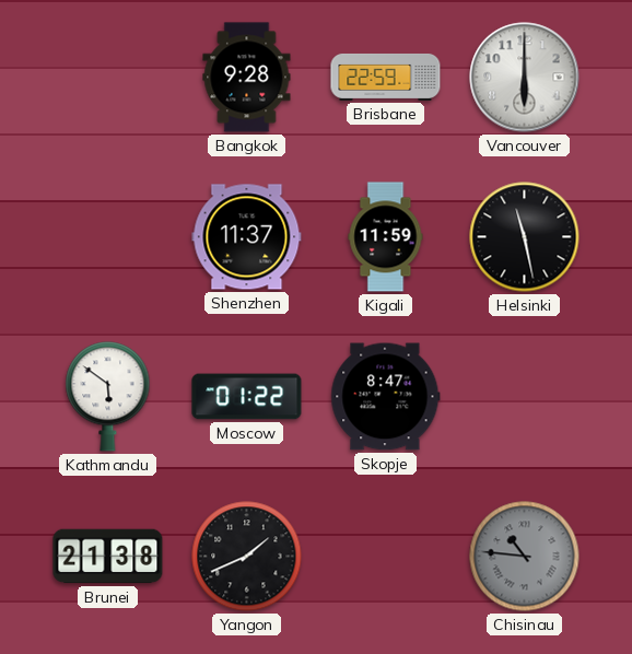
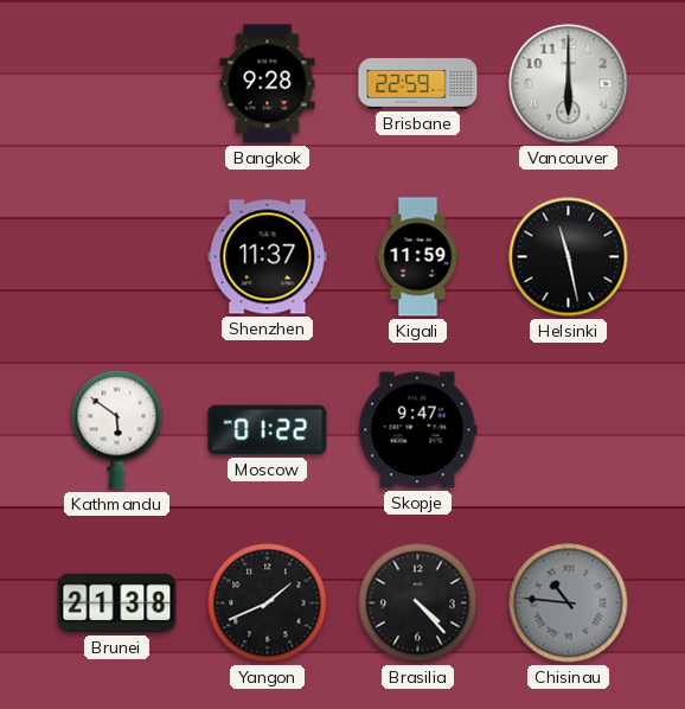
Skopje: 8:47 -> 9:47 (418, 430)
Brasilia: none -> 4:23 (418, 603)
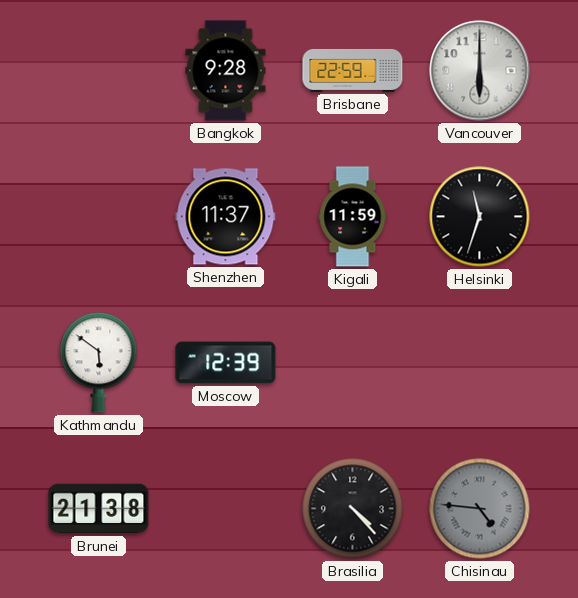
Helsinki: 11:28 -> 11:33 (480, 217)
Moscow: 01:22 -> 12:39 (226, 363)
Skopje: 9:47 -> none (418, 430)
Yangon: 1:41 -> none (268, 603)
Chisinau: 10:46 -> 4:46 (480, 509)
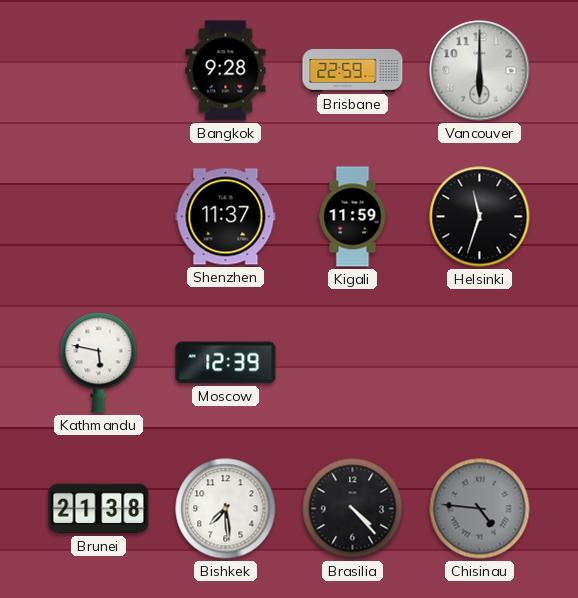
Kathmandu: 5:51 -> 5:47 (99, 363)
Bishkek: none -> 7:29 (226, 509)
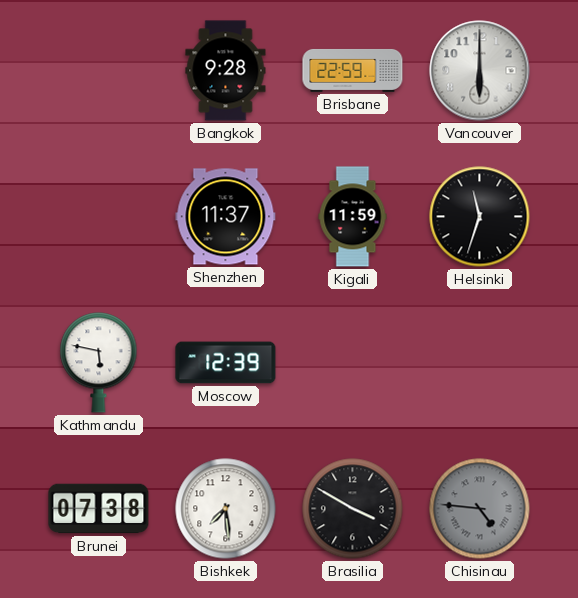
Brunei: 21:38 -> 07:38 (99, 509)
Brasilia: 4:23 -> 3:50 (353, 509)
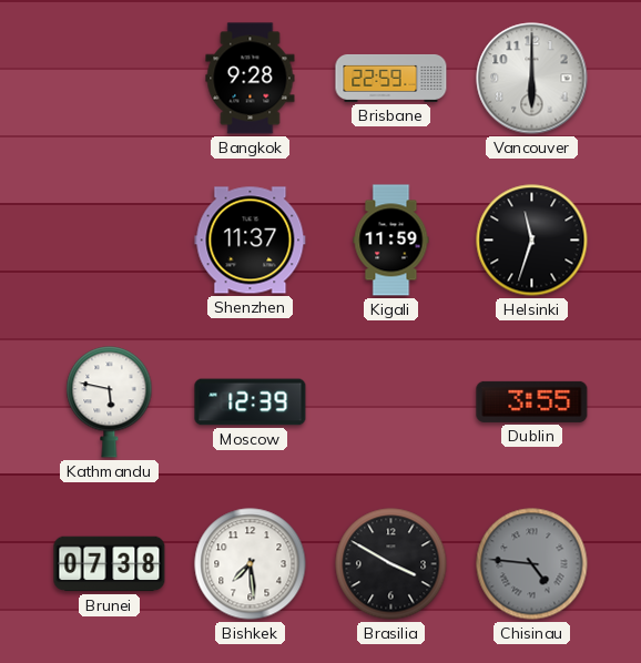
Dublin: none -> 3:55 (532, 401)
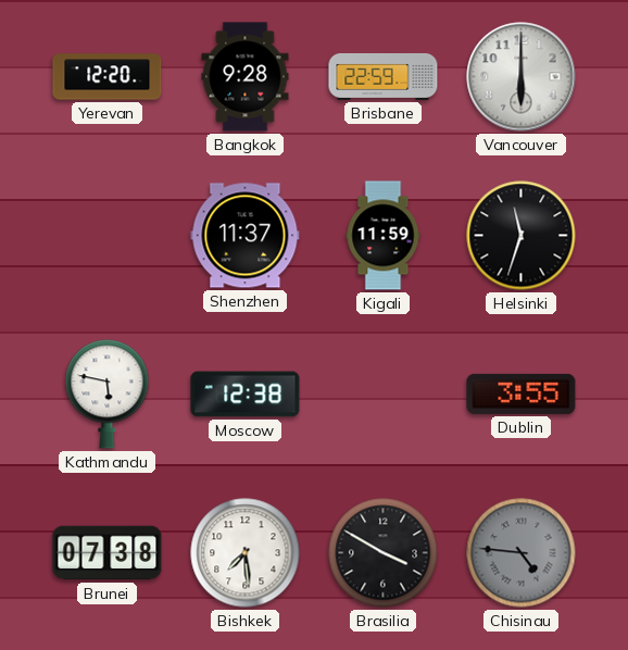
Yerevan: none -> 12:20 (108, 77)
Moscow: 12:39 -> 12:38 (246, 395)
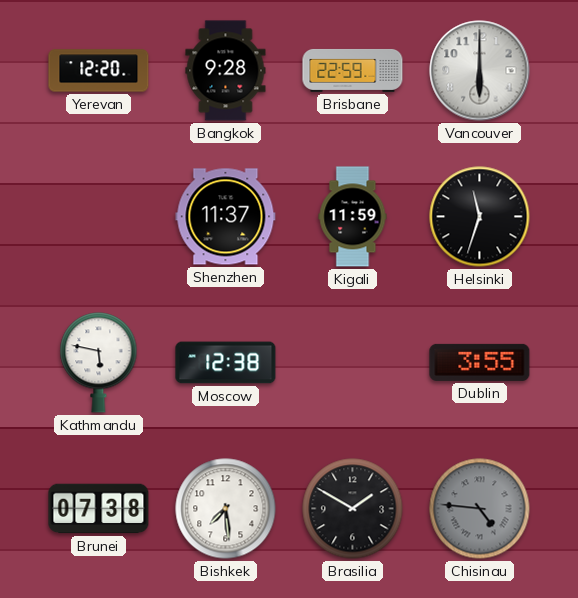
Brasilia: 3:50 -> 1:50 (353, 509)
